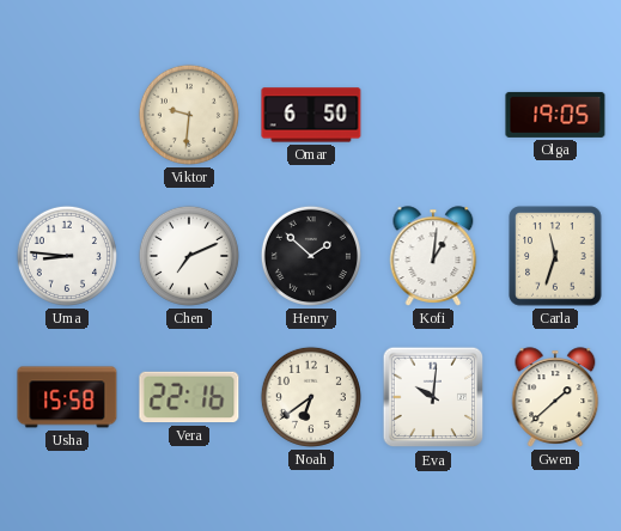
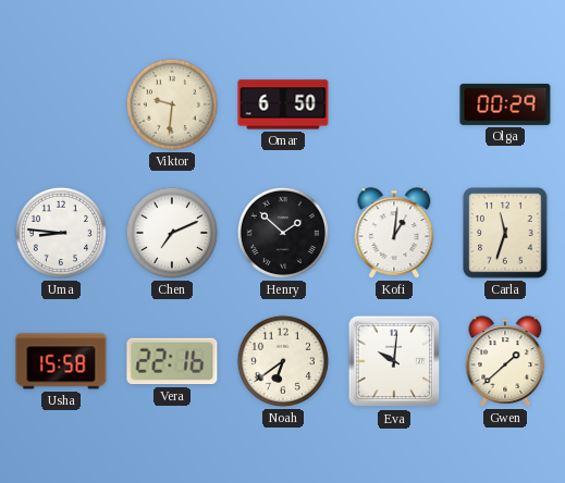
Olga: 19:05 -> 00:29 (505, 104)
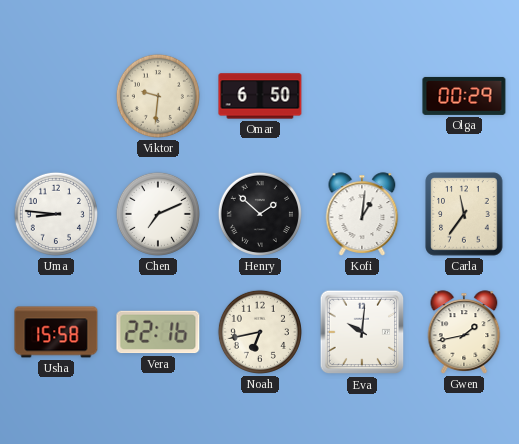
Carla: 11:33 -> 11:36 (464, 214)
Noah: 6:39 -> 6:43 (260, 332)
Gwen: 1:38 -> 1:43 (464, 332)
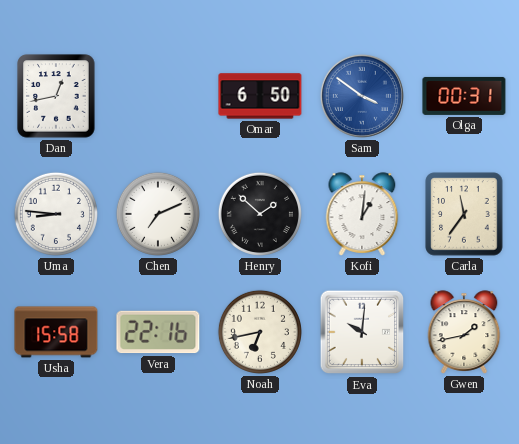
Dan: none -> 12:43 (56, 96)
Viktor: 9:31 -> none (158, 96)
Sam: none -> 3:51 (362, 96)
Olga: 00:29 -> 00:31 (464, 96)
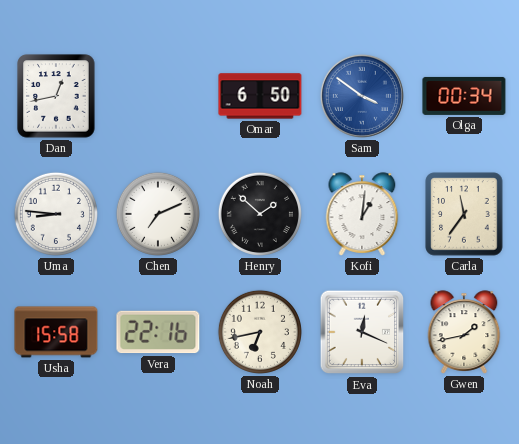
Olga: 00:31 -> 00:34 (464, 96)
Eva: 10:01 -> 12:19 (362, 332)
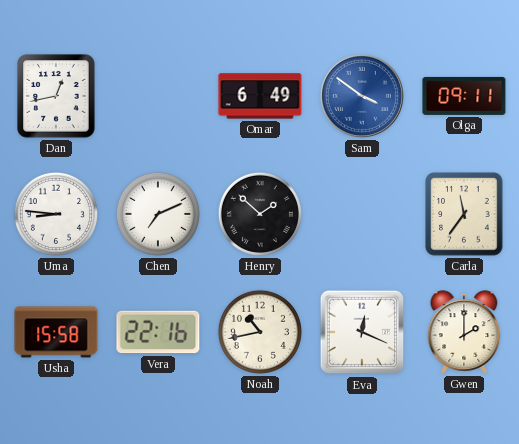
Omar: 6:50 -> 6:49 (260, 96)
Olga: 00:34 -> 09:11 (464, 96)
Kofi: 1:01 -> none (362, 214)
Noah: 6:43 -> 10:43 (260, 332)
Gwen: 1:43 -> 2:00 (464, 332)
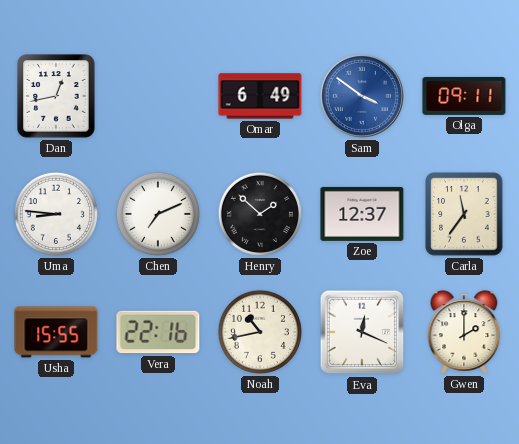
Zoe: none -> 12:37 (362, 214)
Usha: 15:58 -> 15:55 (56, 332)
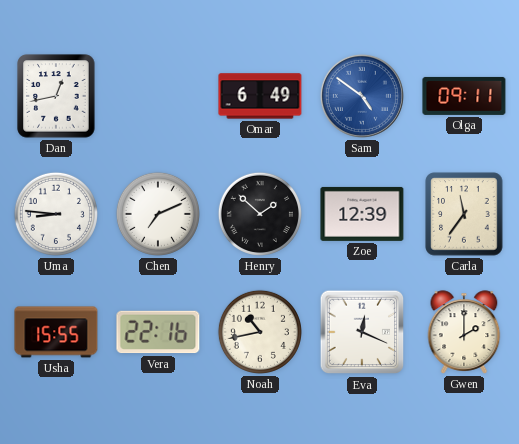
Sam: 3:51 -> 4:51 (362, 96)
Zoe: 12:37 -> 12:39 (362, 214)
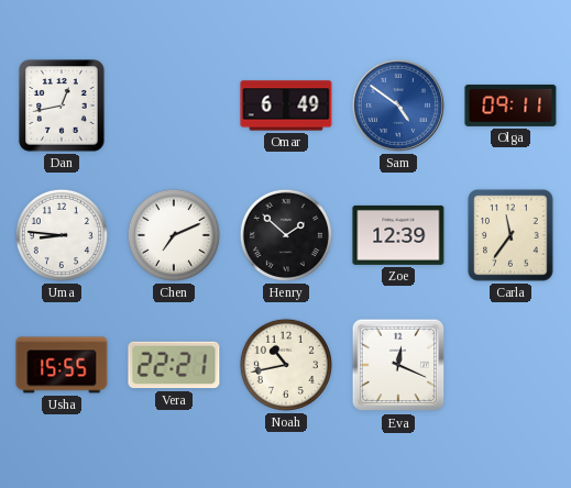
Vera: 22:16 -> 22:21 (174, 365)
Gwen: 2:00 -> none (464, 332)
